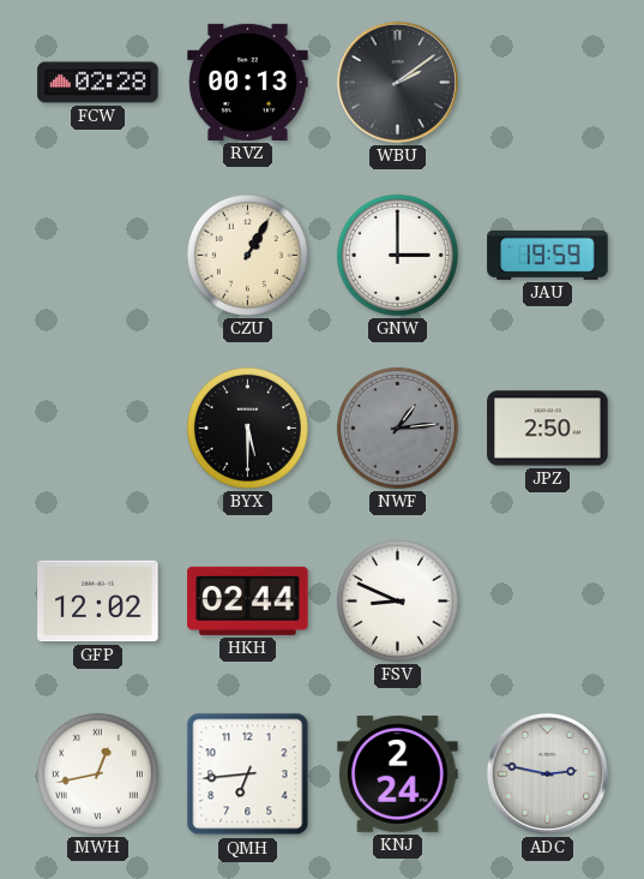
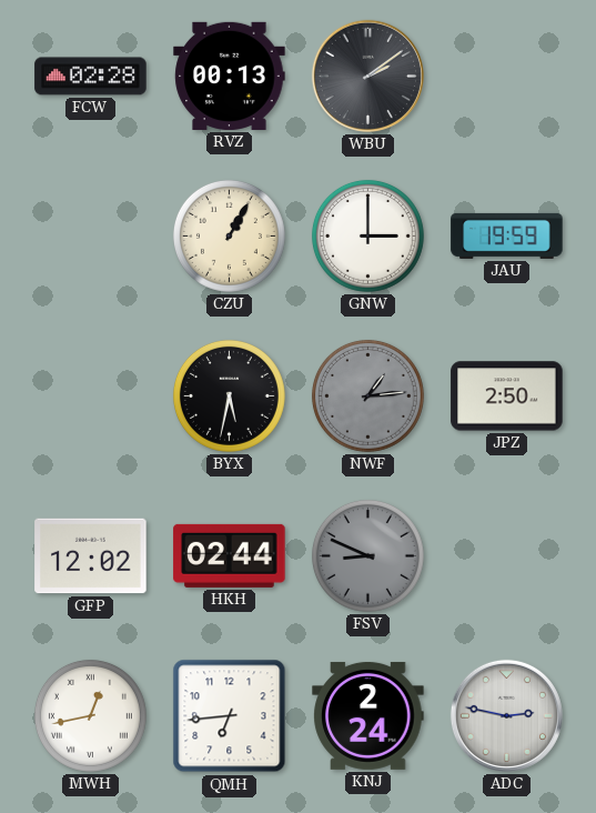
BYX: 5:30 -> 5:32 (229, 395)
FSV dial: white -> grey (367, 555)
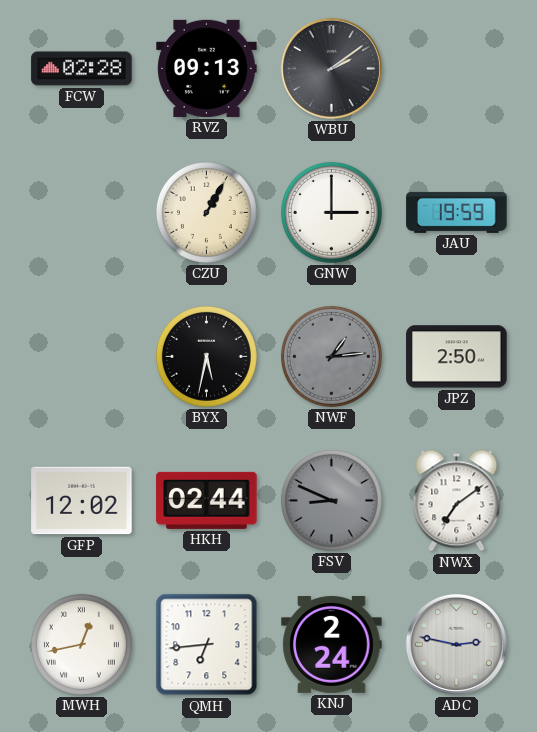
RVZ: 00:13 -> 09:13 (207, 68)
NWX: none -> 7:09 (457, 501)
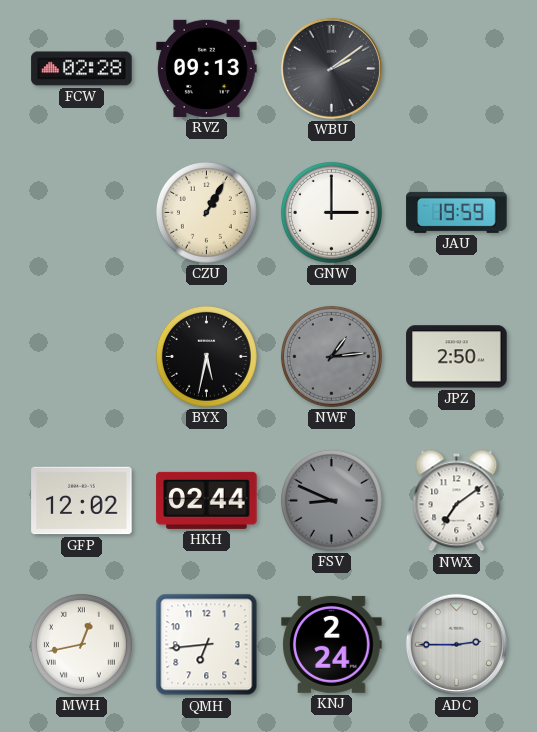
ADC: 2:47 -> 2:45 (456, 644)
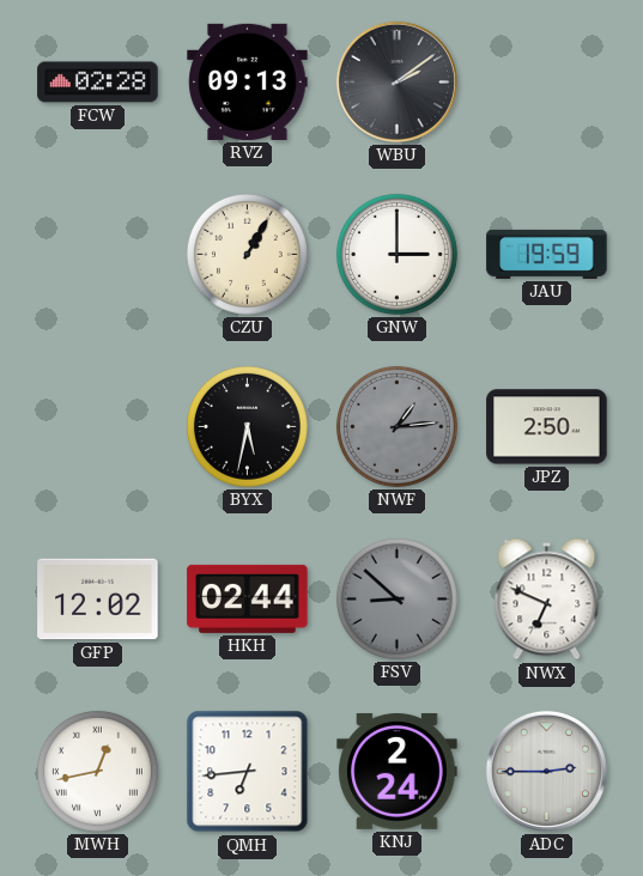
FSV: 8:49 -> 8:52 (396, 598)
NWX: 7:09 -> 6:49 (547, 600)
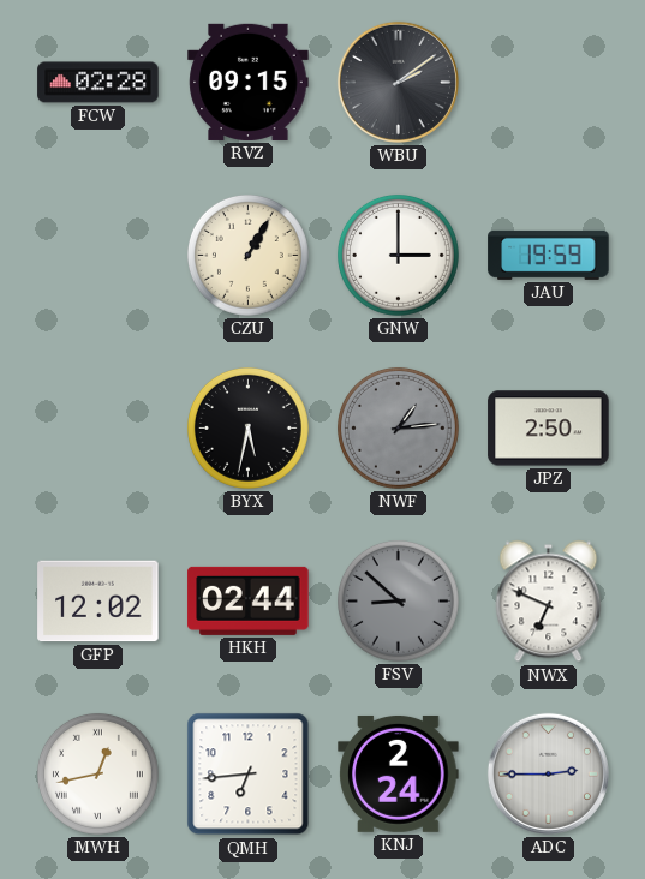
RVZ: 09:13 -> 09:15 (249, 82)
